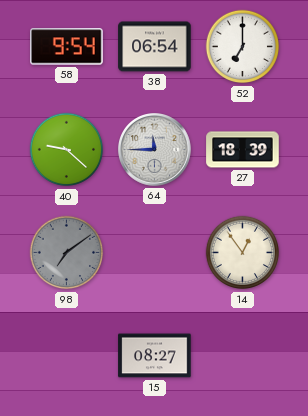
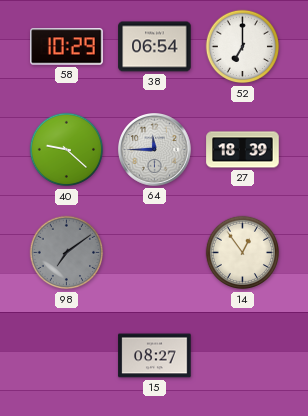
58: 9:54 -> 10:29 (67, 47)
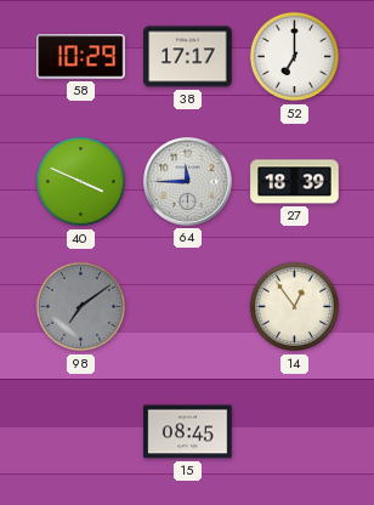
38: 06:54 -> 17:17 (188, 57)
40: 9:22 -> 3:49 (81, 182)
15: 08:27 -> 08:45 (188, 432)
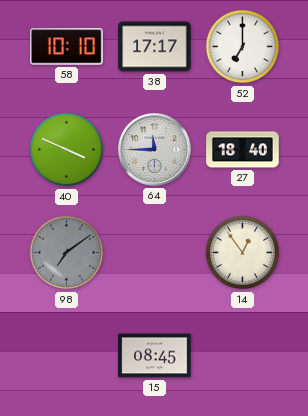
58: 10:29 -> 10:10 (67, 47)
27: 18:39 -> 18:40 (243, 150)
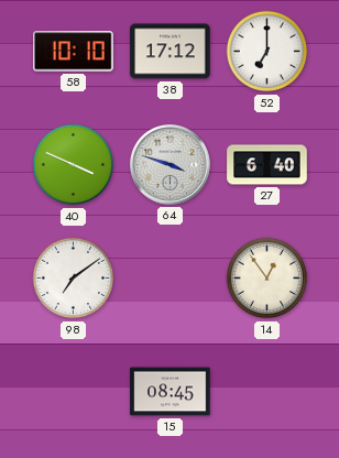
38: 17:17 -> 17:12 (171, 52)
64: 11:45 -> 3:48 (171, 165)
27: 18:40 -> 6:40 (267, 165)
98 dial: grey -> white (74, 279)
